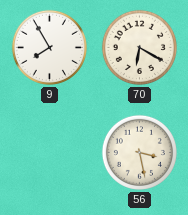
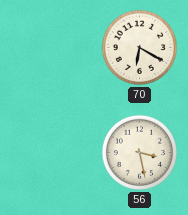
9: 7:55 -> none (49, 47)
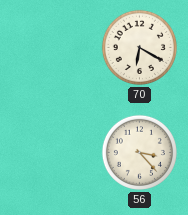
56: 3:28 -> 3:23 (139, 152)
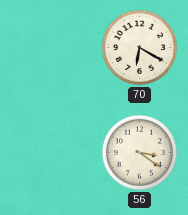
56: 3:23 -> 3:21 (139, 152)
